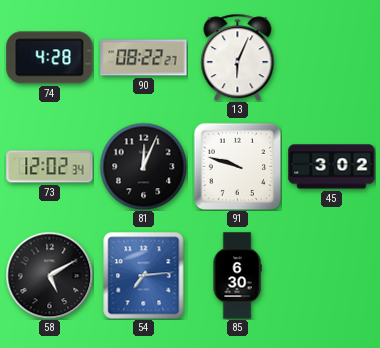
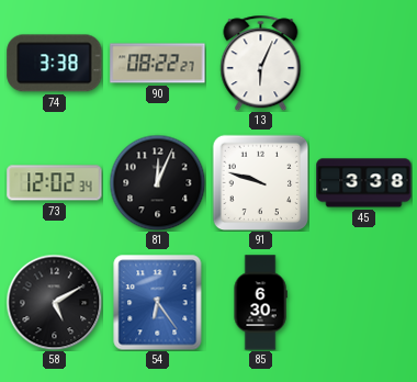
74: 4:28 -> 3:38 (55, 64)
45: 3:02 -> 3:38 (364, 183)
54: 7:14 -> 6:24 (158, 302)
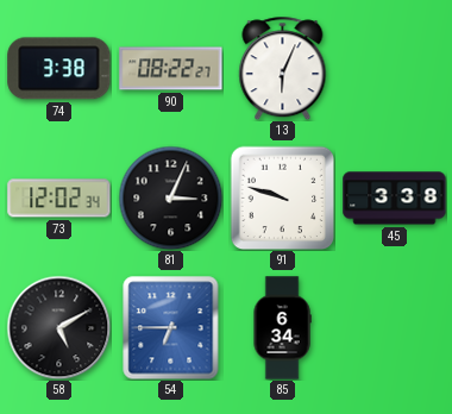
81: 12:04 -> 3:04 (170, 197)
54: 6:24 -> 6:45 (171, 327)
85: 6:30 -> 6:34 (282, 328)
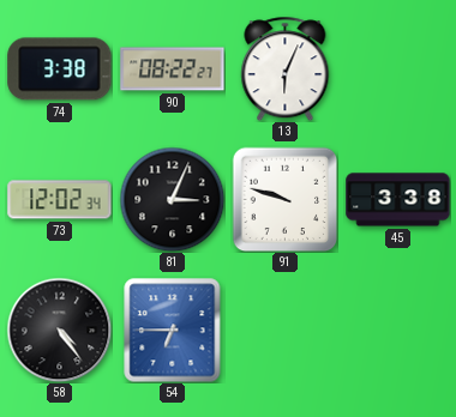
58: 5:10 -> 4:24 (59, 330)
85: 6:34 -> none (282, 328)
